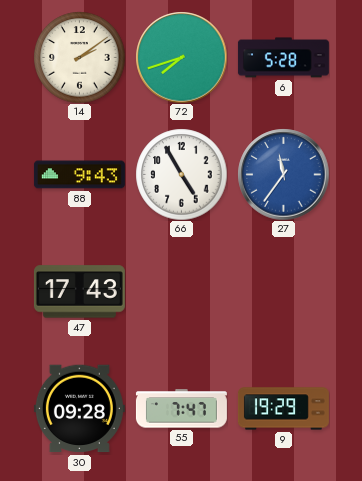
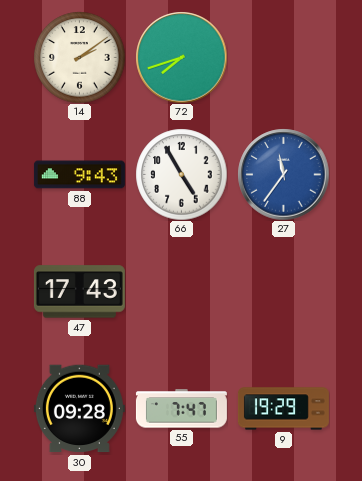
6: 5:28 -> none (283, 58)
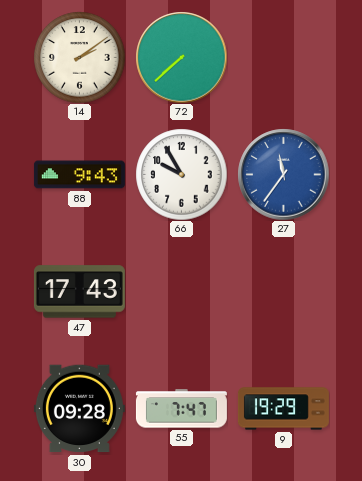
72: 7:42 -> 7:38 (181, 57)
66: 4:55 -> 9:55 (181, 174)
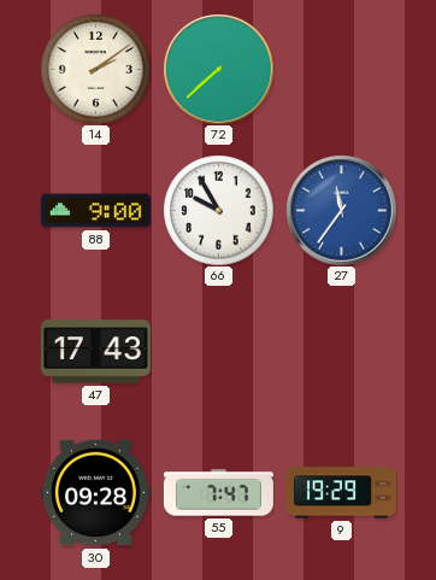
88: 9:43 -> 9:00 (95, 211)
